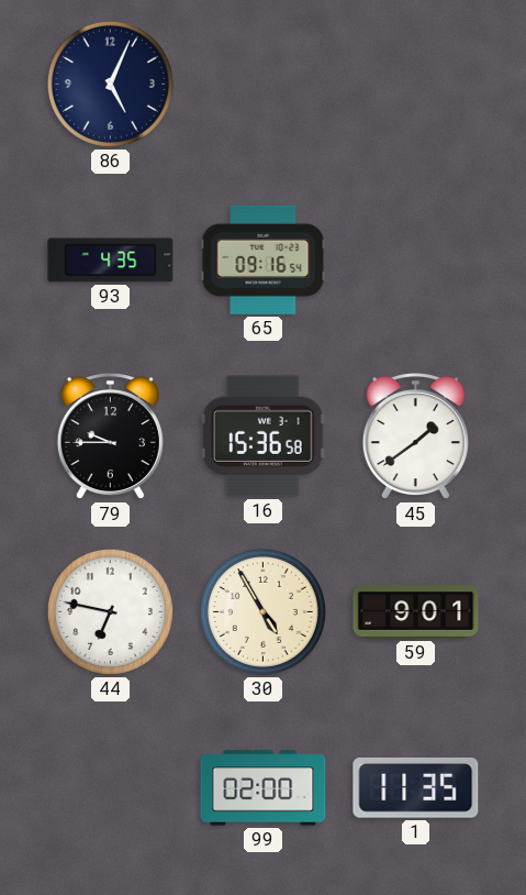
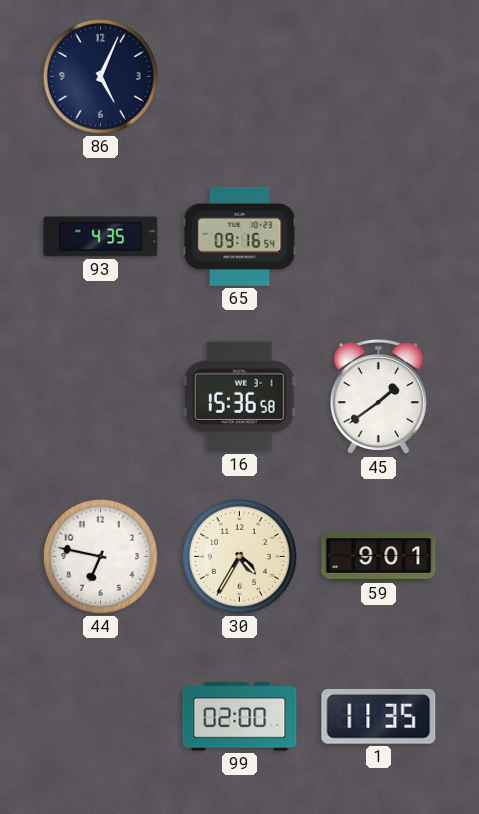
79: 9:45 -> none (110, 438)
30: 4:55 -> 4:35 (239, 556)
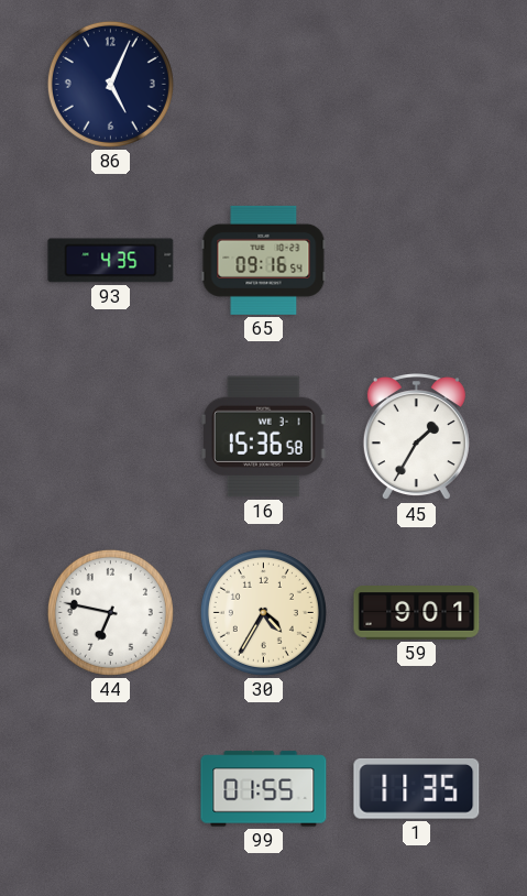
45: 1:39 -> 1:35 (416, 438)
99: 02:00 -> 01:55 (264, 789)
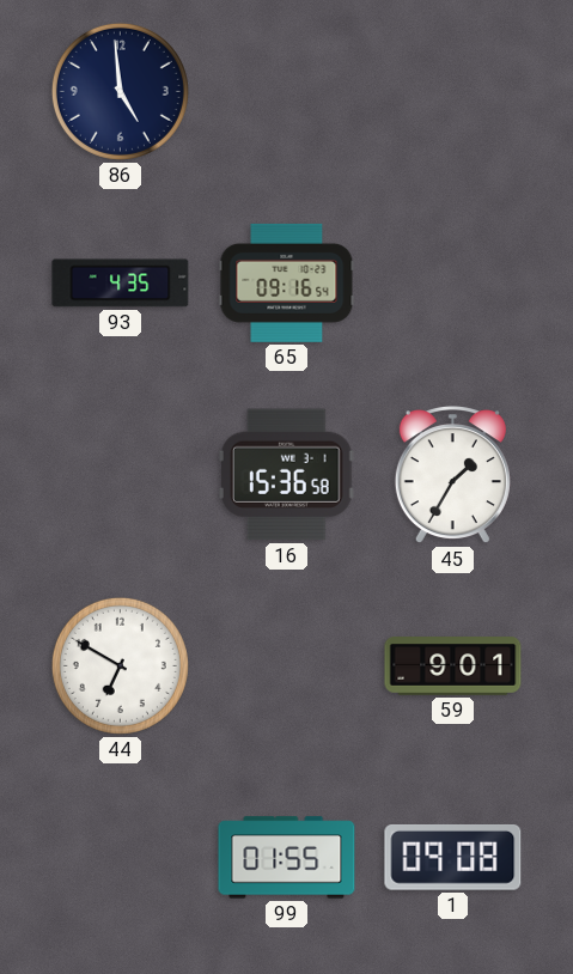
86: 5:04 -> 4:59 (120, 91)
44: 6:47 -> 6:50 (120, 665)
30: 4:35 -> none (263, 612)
1: 11:35 -> 09:08 (453, 857)
